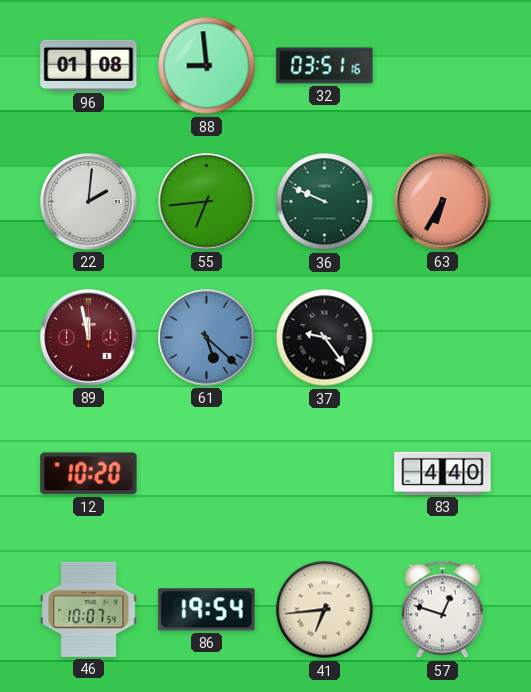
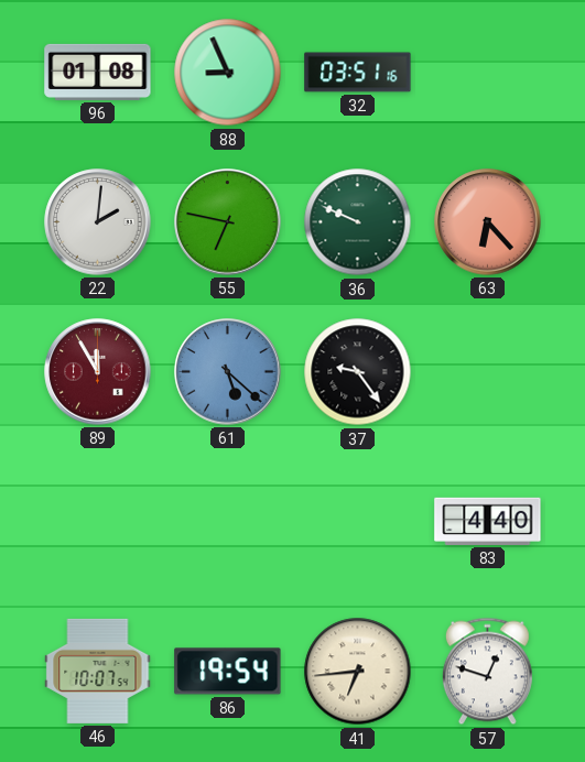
88: 8:59 -> 8:56 (228, 73)
55: 6:44 -> 6:47 (228, 222)
63: 6:35 -> 6:23 (488, 222)
89: 11:58 -> 11:55 (98, 372)
12: 10:20 -> none (89, 474)
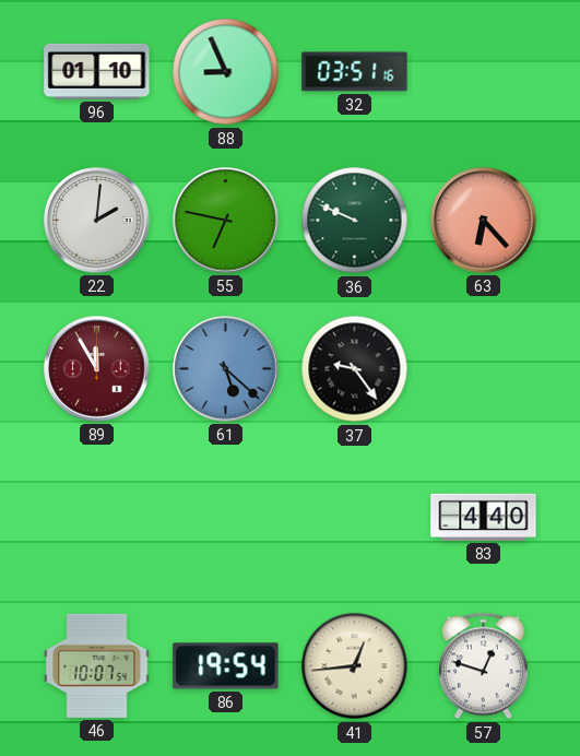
96: 01:08 -> 01:10 (97, 71)
41: 6:44 -> 12:44 (355, 666)
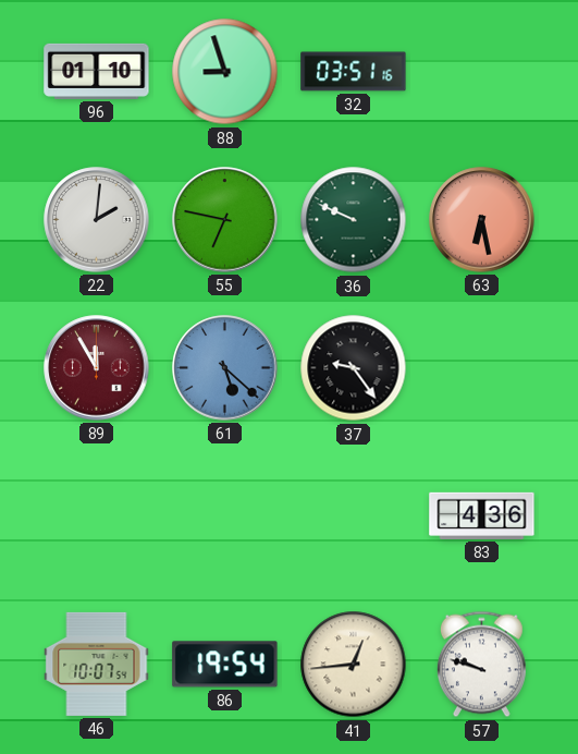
88: 8:56 -> 8:57 (225, 72)
63: 6:23 -> 6:28 (482, 220)
83: 4:40 -> 4:36 (482, 515)
57: 12:48 -> 9:48 (481, 665)
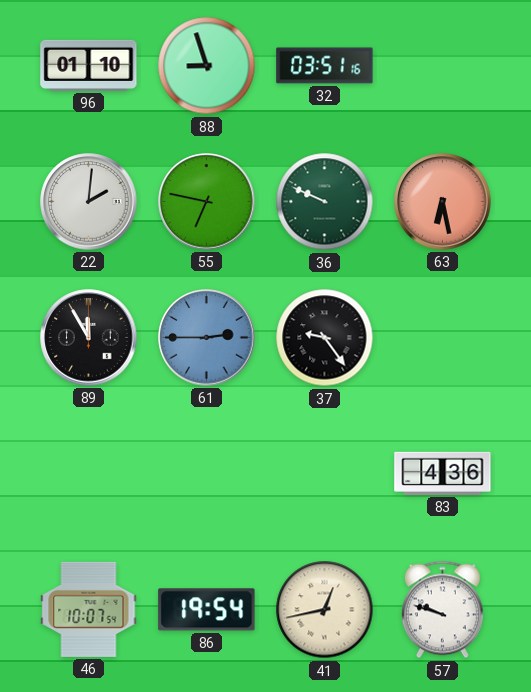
89 dial: burgundy -> black (89, 338)
61: 5:22 -> 2:45 (207, 338)
41: 12:44 -> 12:43 (325, 610)
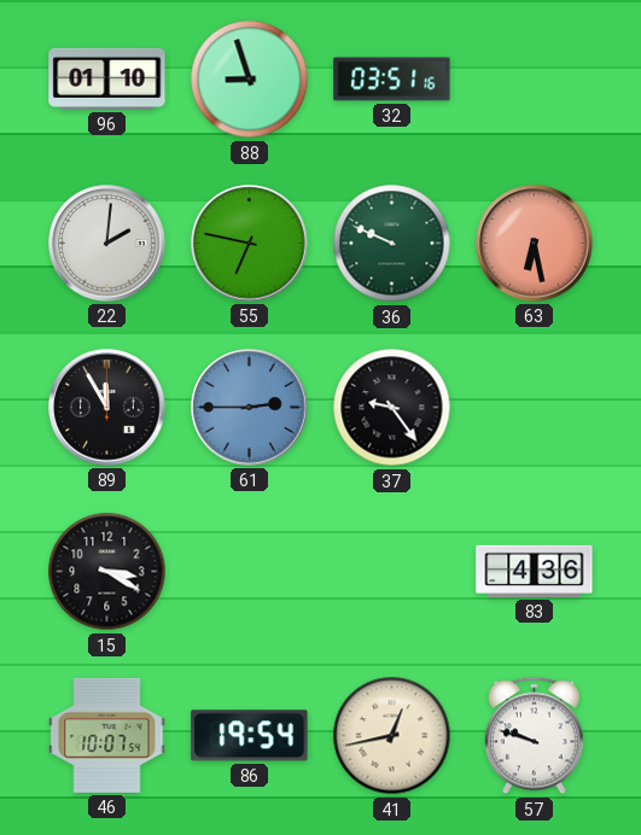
15: none -> 3:20 (107, 572)
